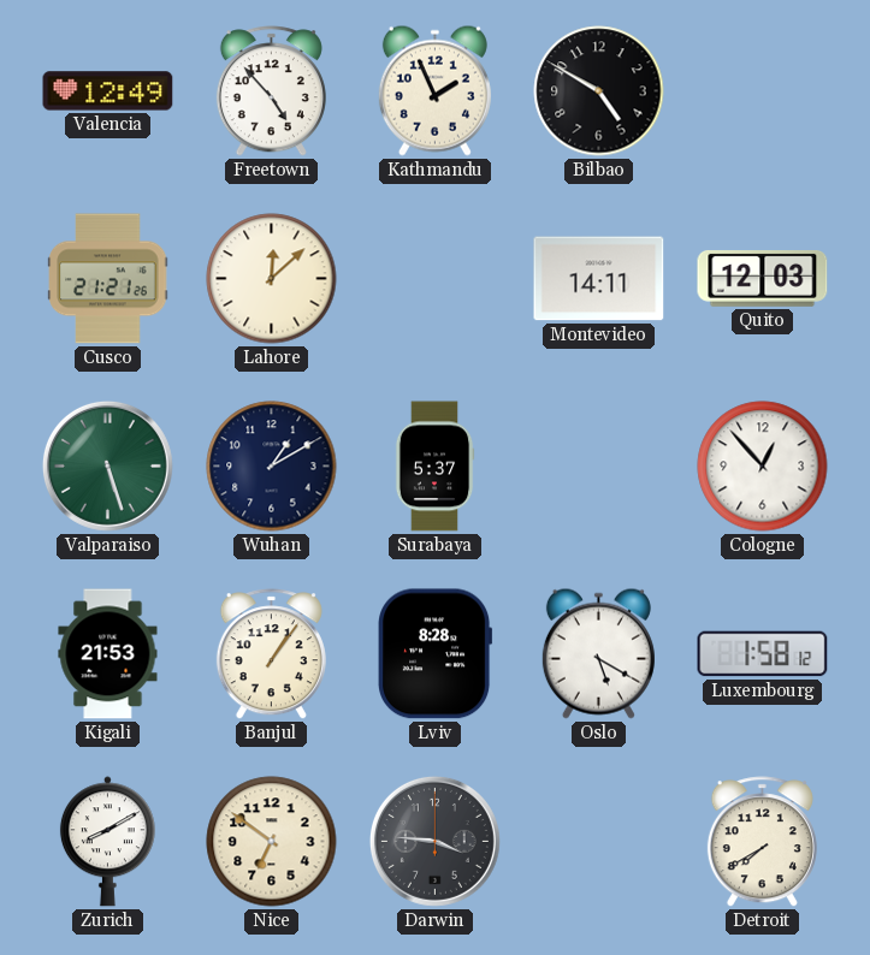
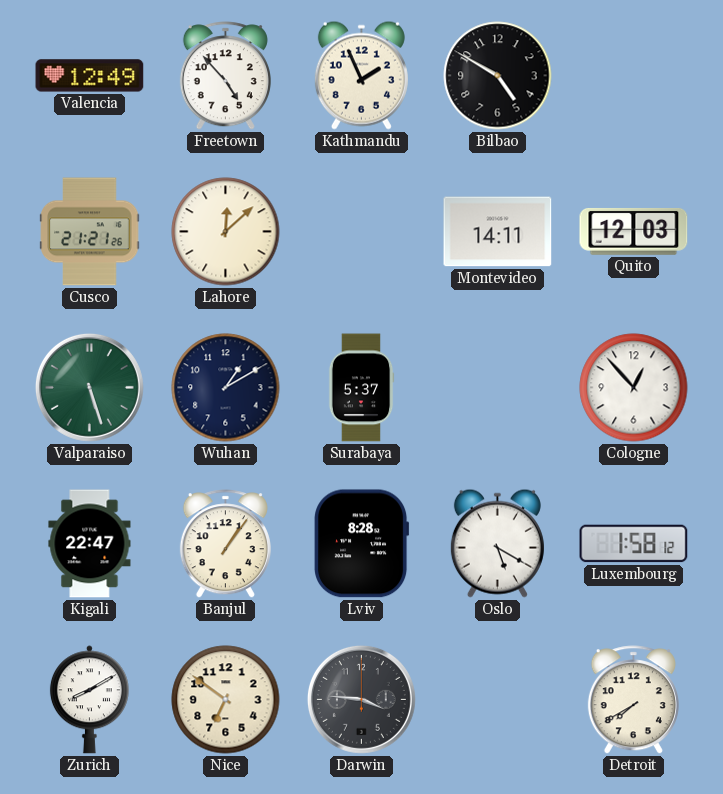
Kigali: 21:53 -> 22:47 (90, 544)
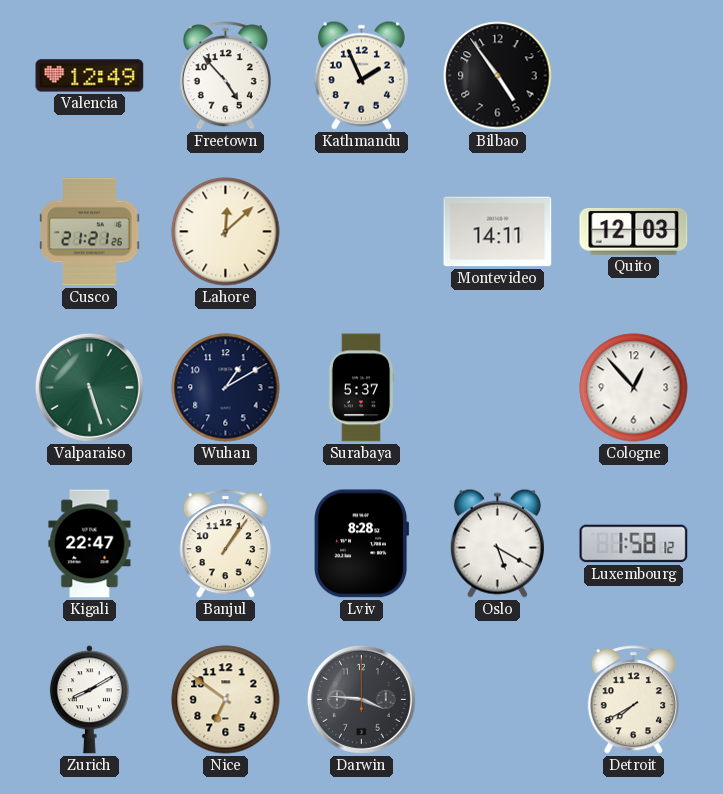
Bilbao: 4:50 -> 4:54 (498, 76)
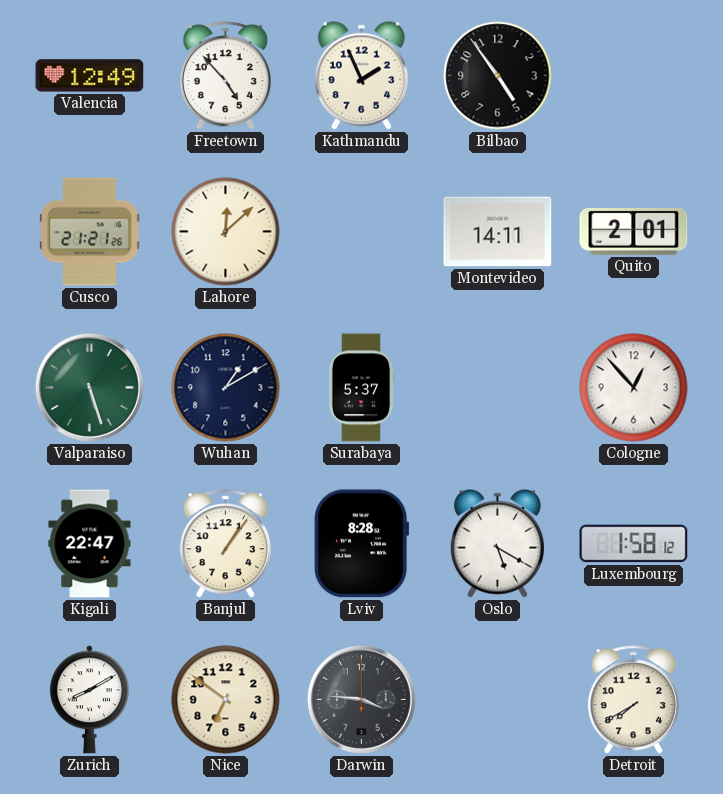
Quito: 12:03 -> 2:01 (634, 232)
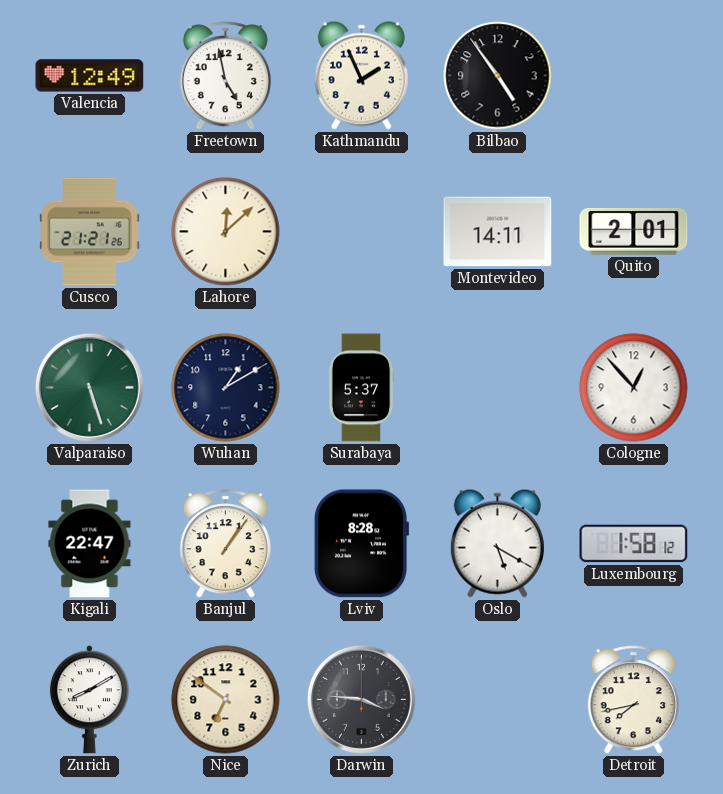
Freetown: 4:53 -> 4:58 (225, 76)
Detroit: 7:40 -> 7:43 (633, 700)
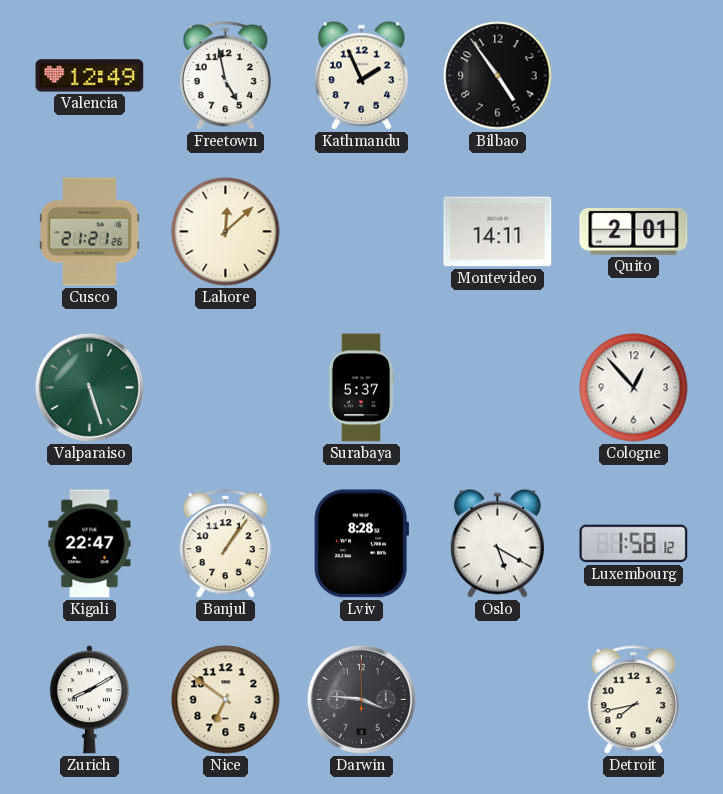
Wuhan: 1:10 -> none (226, 388)
